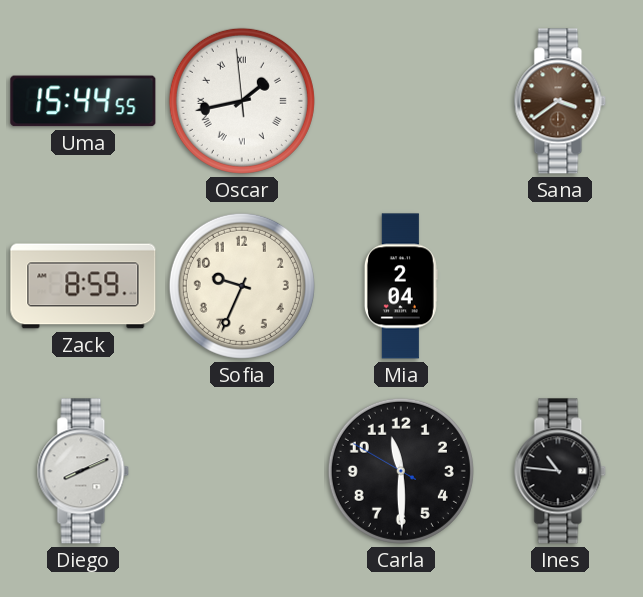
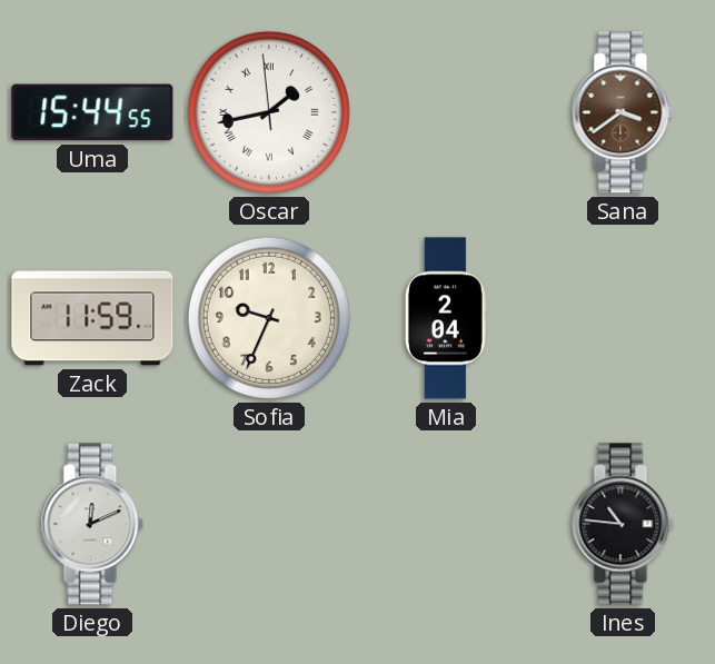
Zack: 8:59 -> 11:59 (92, 318)
Diego: 8:11 -> 12:11 (92, 524)
Carla: 11:29 -> none (401, 471)
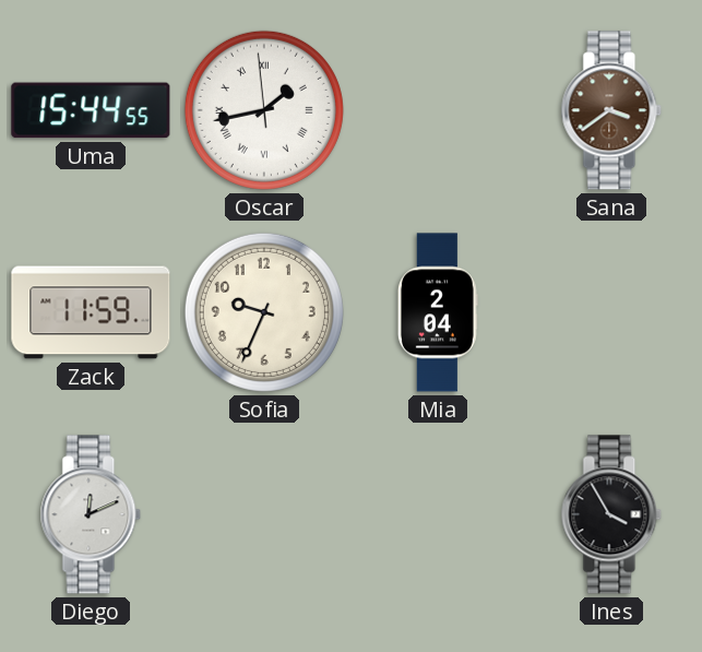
Ines: 10:46 -> 3:55 (611, 514)
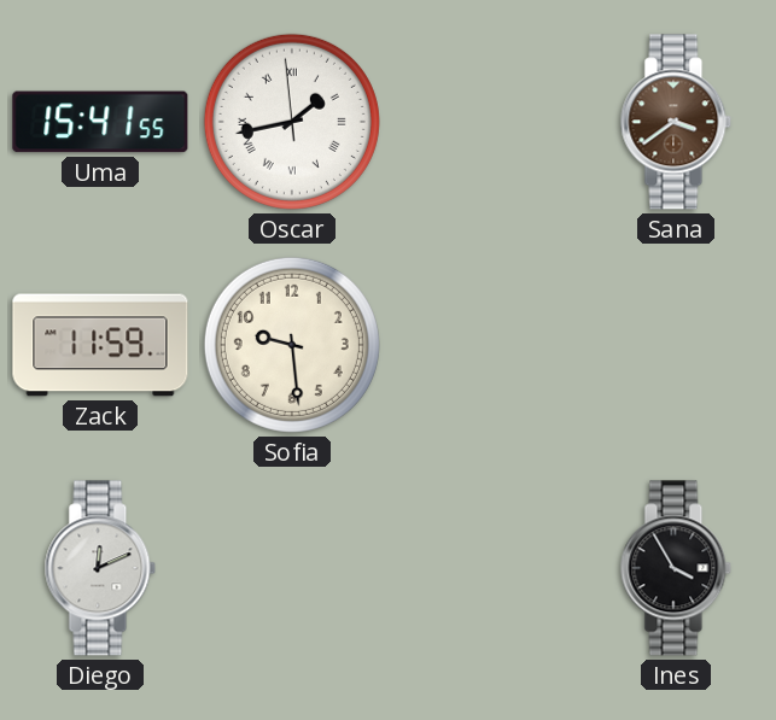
Uma: 15:44 -> 15:41 (100, 122)
Sofia: 9:34 -> 9:29 (292, 345)
Mia: 2:04 -> none (438, 312)
